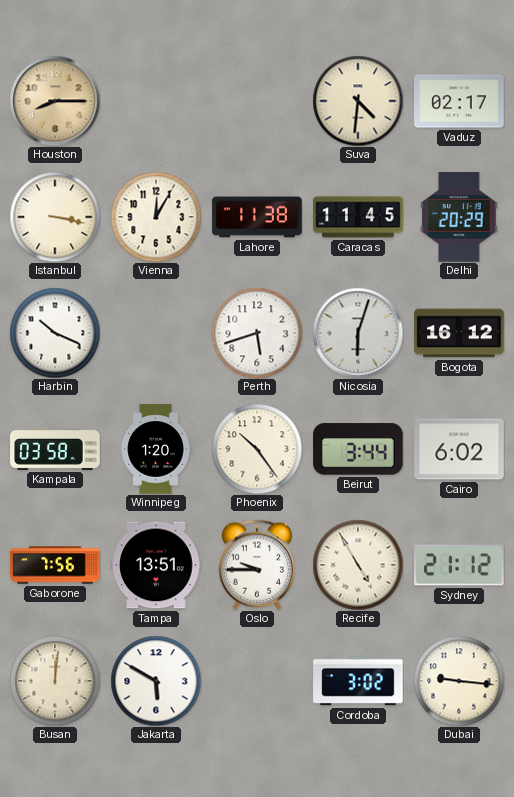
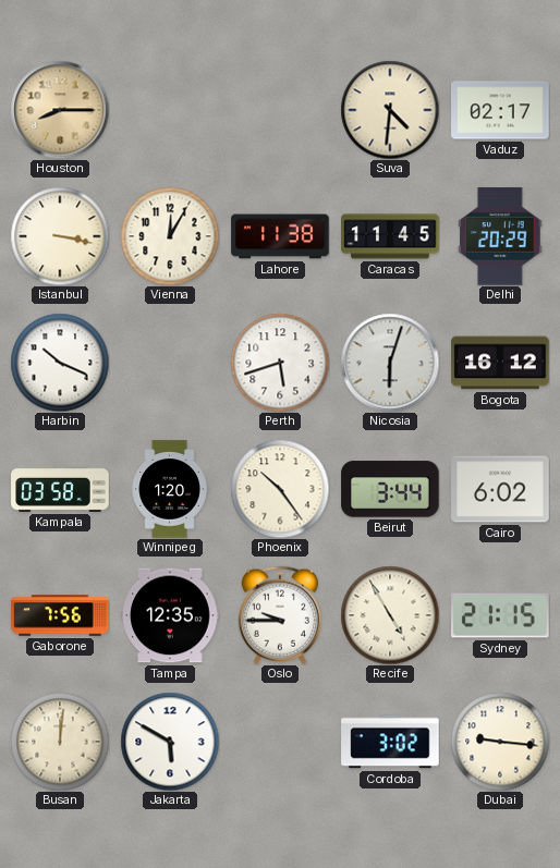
Tampa: 13:51 -> 12:35 (170, 615)
Sydney: 21:12 -> 21:15 (500, 615)
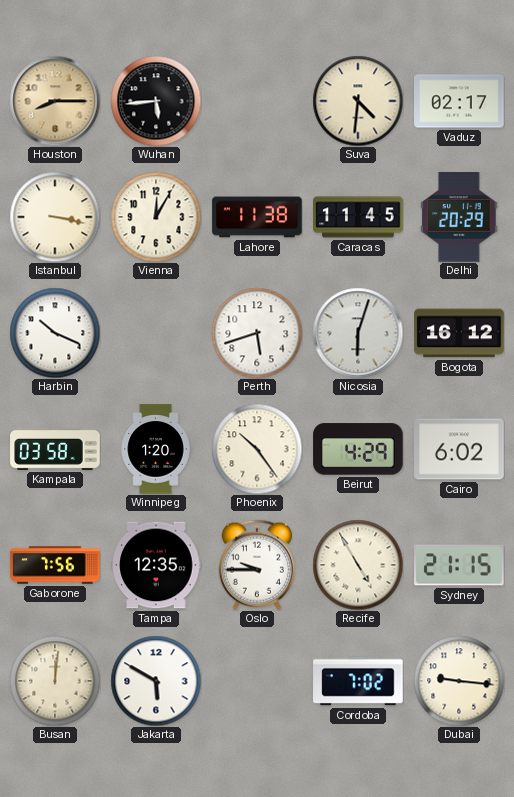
Wuhan: none -> 5:44 (156, 101)
Beirut: 3:44 -> 4:29 (358, 449)
Cordoba: 3:02 -> 7:02 (358, 681)
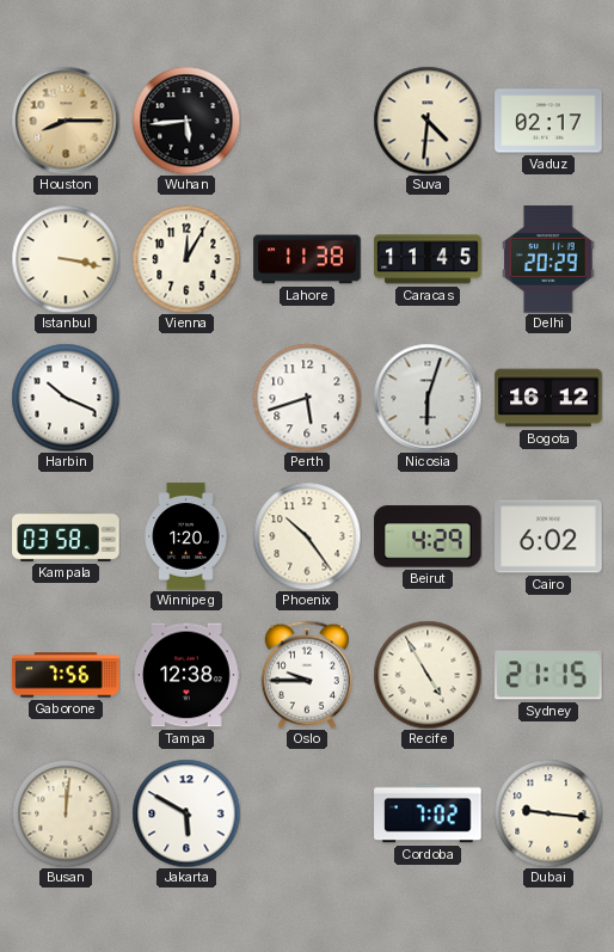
Tampa: 12:35 -> 12:38 (186, 675)
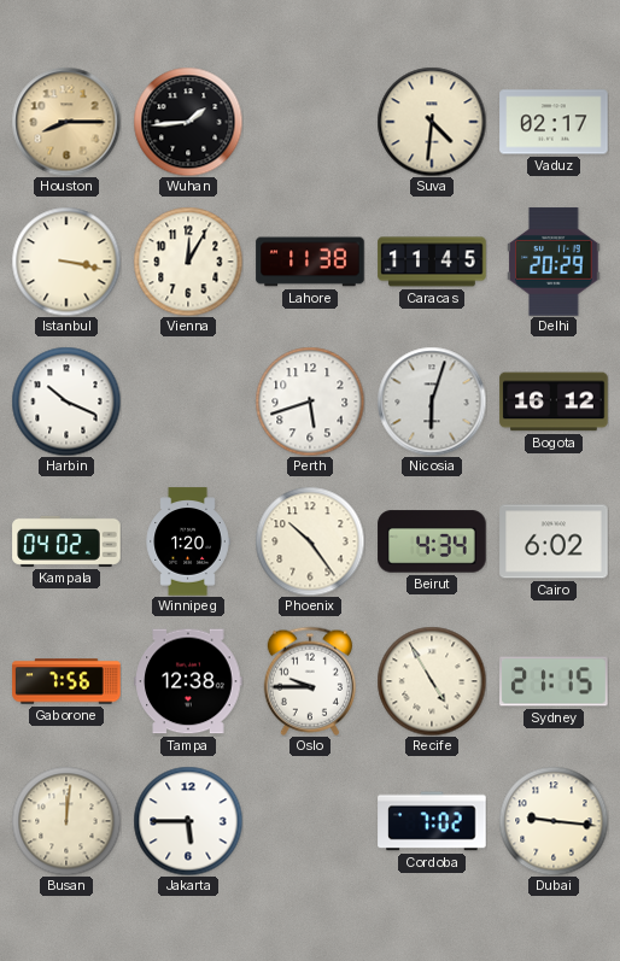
Wuhan: 5:44 -> 1:44 (188, 122)
Kampala: 03:58 -> 04:02 (66, 541)
Beirut: 4:29 -> 4:34 (432, 541)
Jakarta: 5:50 -> 5:45 (188, 821)
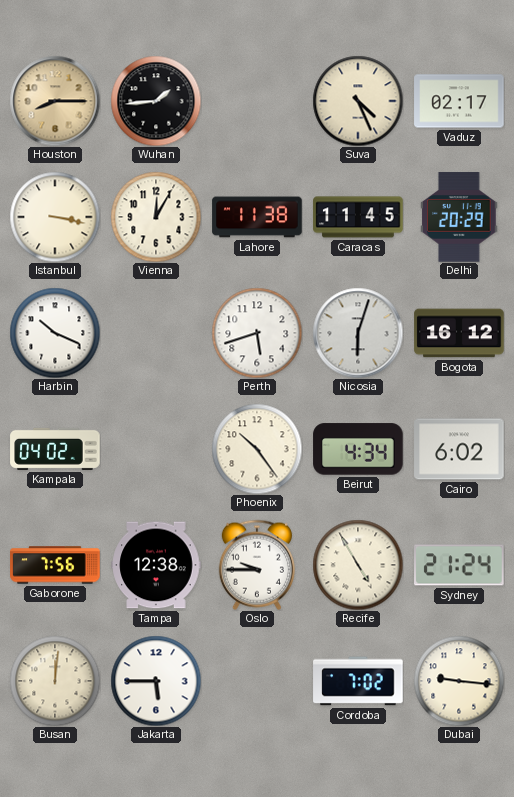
Suva: 4:31 -> 4:26 (358, 101)
Winnipeg: 1:20 -> none (188, 541)
Sydney: 21:15 -> 21:24 (459, 565)
